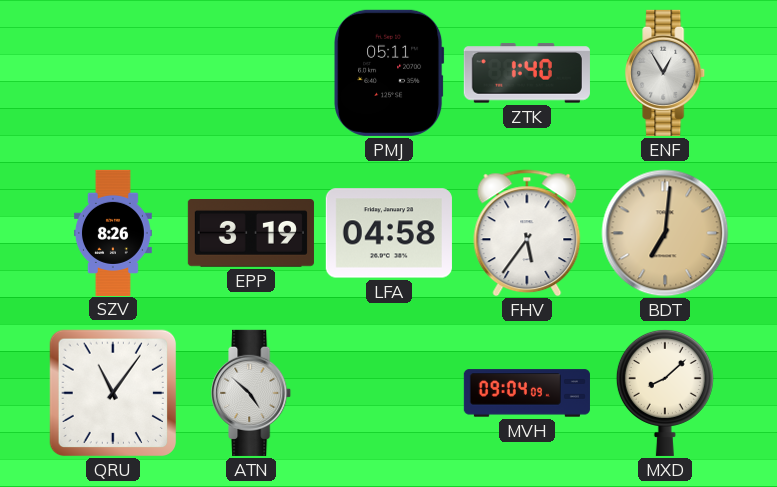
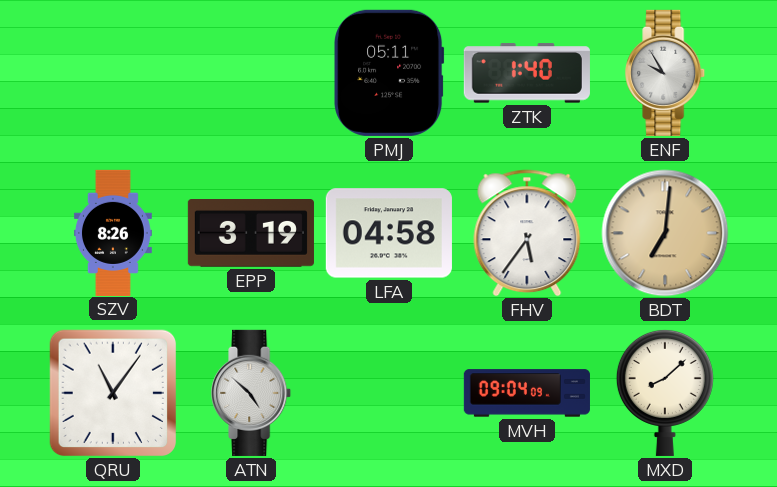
ENF: 12:55 -> 9:55 (666, 73)
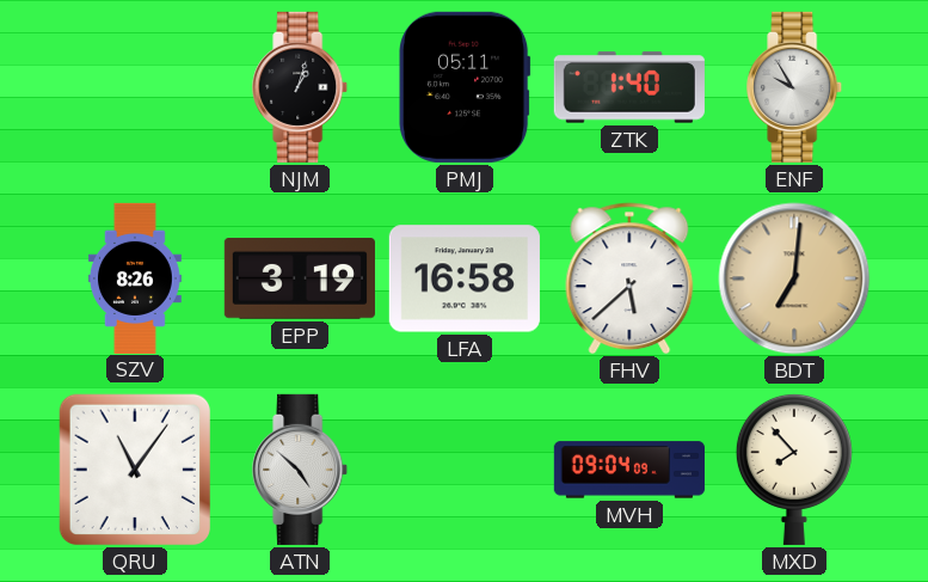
NJM: none -> 1:03 (301, 87)
LFA: 04:58 -> 16:58 (465, 278)
FHV: 5:36 -> 5:38 (629, 278)
MXD: 8:08 -> 7:53 (794, 468)
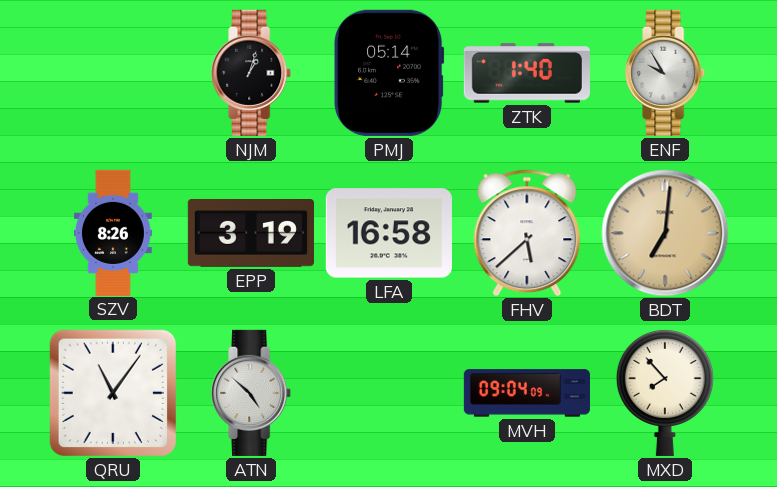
PMJ: 05:11 -> 05:14 (389, 73)
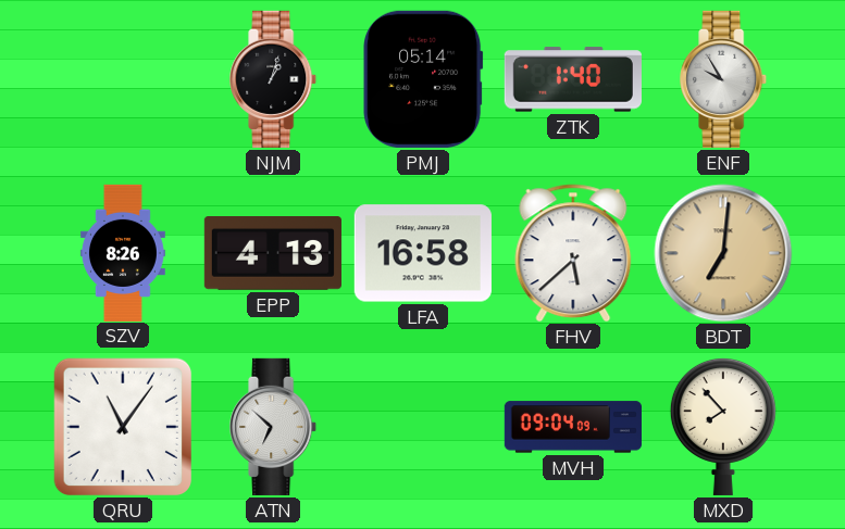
EPP: 3:19 -> 4:13 (273, 254)
ATN: 4:52 -> 6:52 (274, 427)
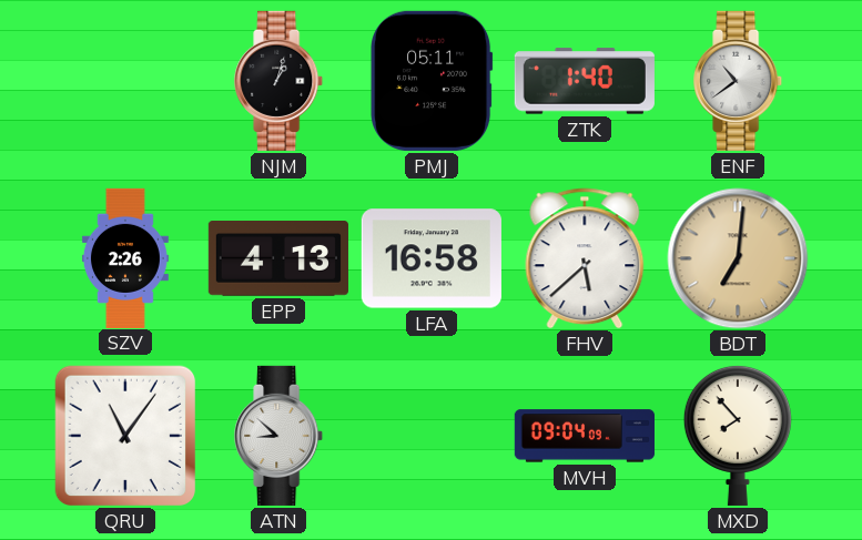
PMJ: 05:14 -> 05:11 (432, 81)
ENF: 9:55 -> 10:39 (739, 81)
SZV: 8:26 -> 2:26 (125, 257)
ATN: 6:52 -> 8:52 (280, 436)
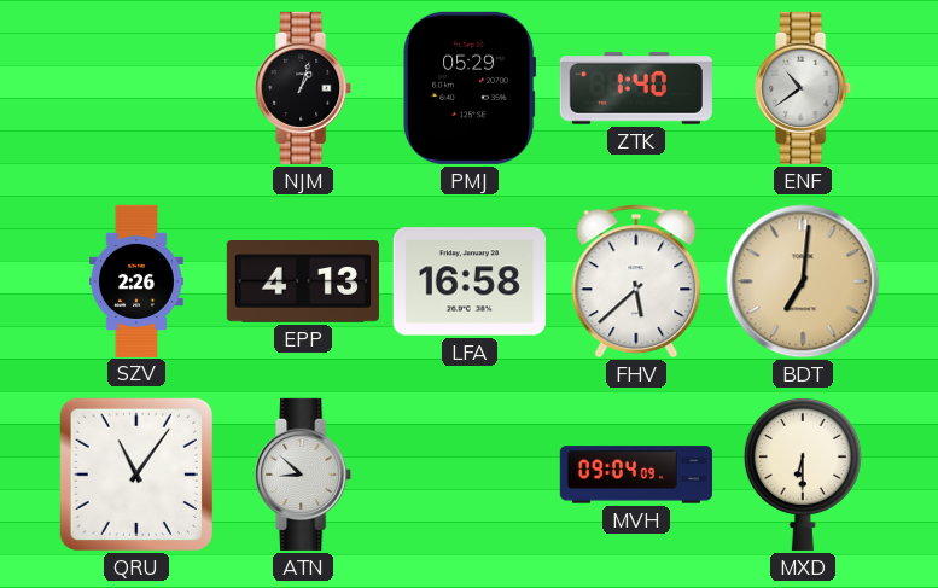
PMJ: 05:11 -> 05:29 (470, 88)
MXD: 7:53 -> 6:30 (803, 473)
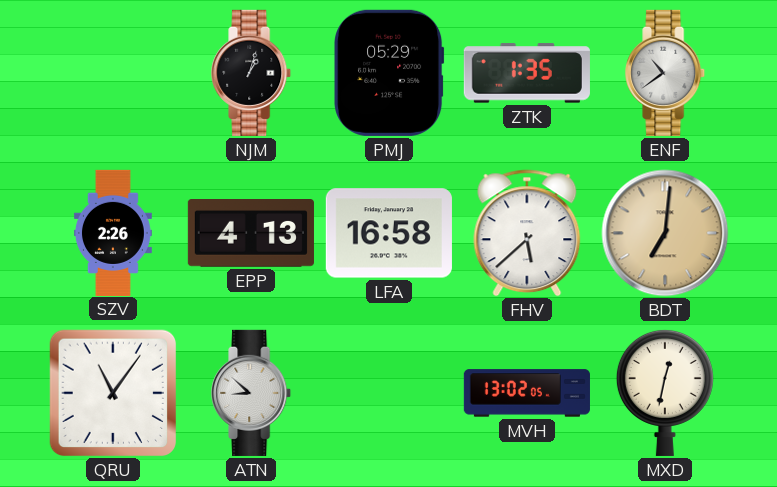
ZTK: 1:40 -> 1:35 (527, 73)
MVH: 09:04 -> 13:02 (527, 393)
MXD: 6:30 -> 12:32 (665, 392)
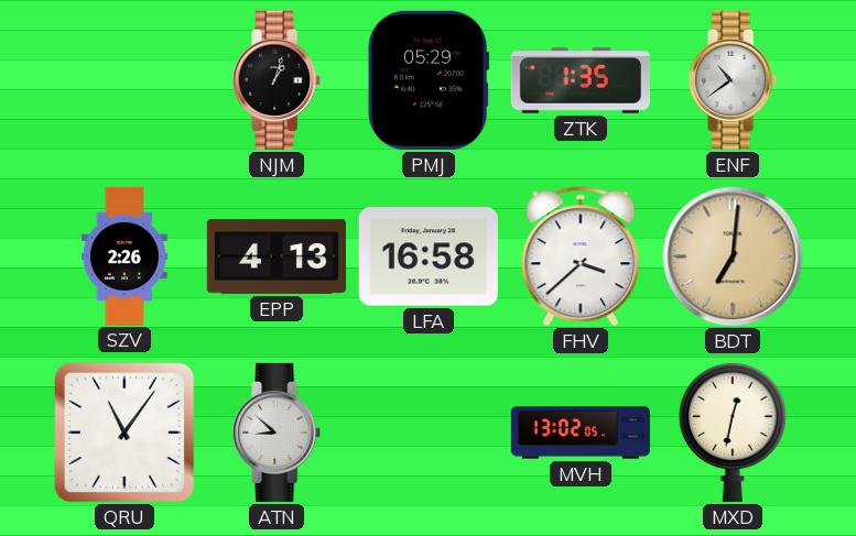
FHV: 5:38 -> 3:38 (581, 256)
